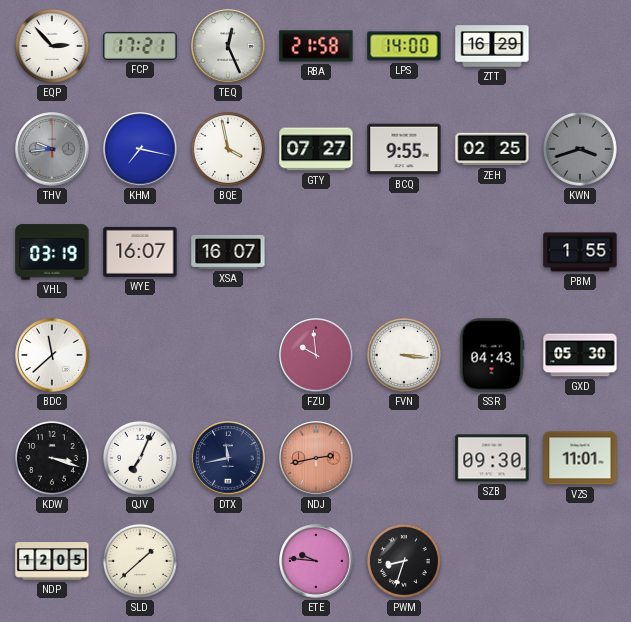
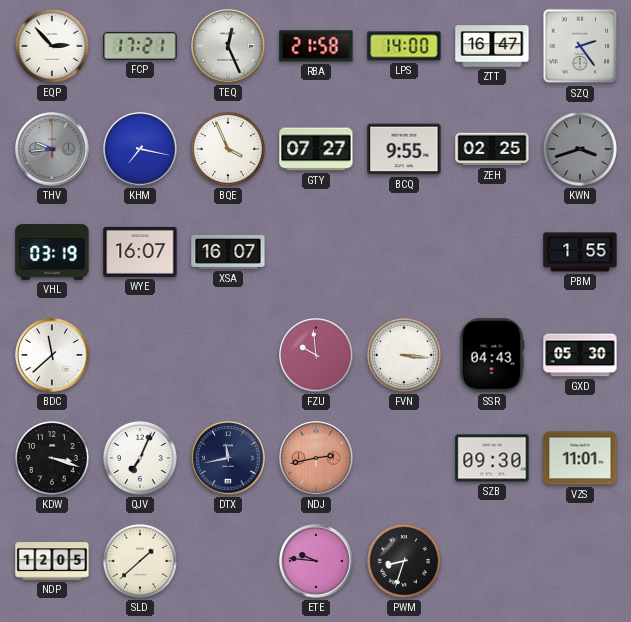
ZTT: 16:29 -> 16:47 (492, 46)
SZQ: none -> 2:24 (580, 46)
BQE: 3:58 -> 3:56 (228, 149)
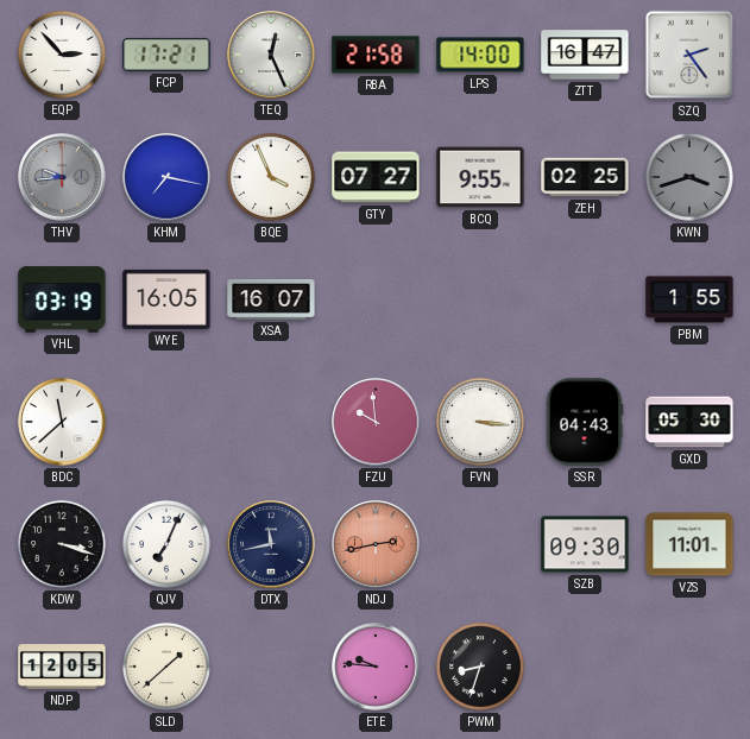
WYE: 16:07 -> 16:05 (166, 299)
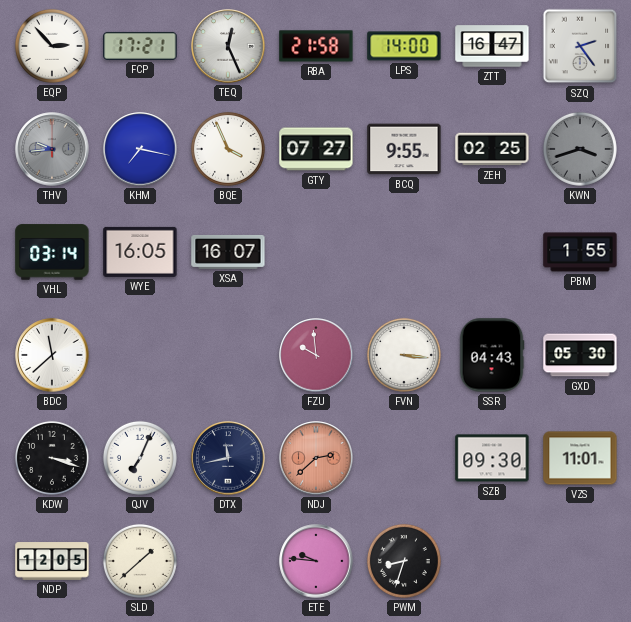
VHL: 03:19 -> 03:14 (52, 252)
NDJ: 2:43 -> 2:38 (316, 458)
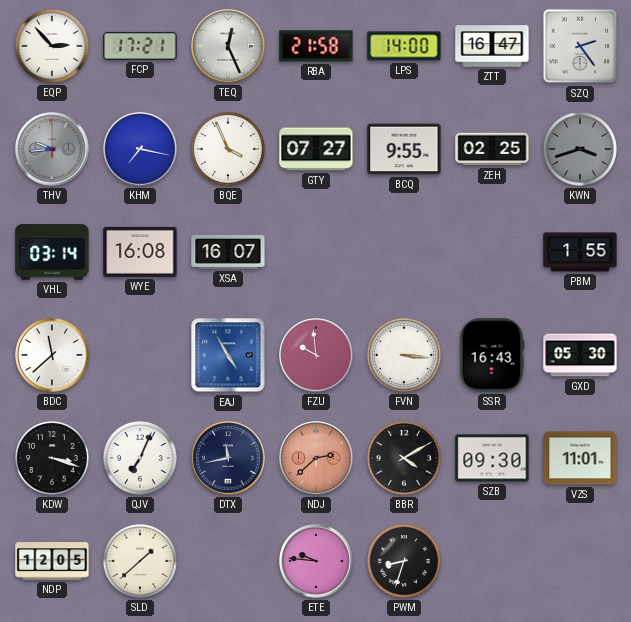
WYE: 16:05 -> 16:08 (140, 252)
EAJ: none -> 4:55 (228, 355)
SSR: 04:43 -> 16:43 (492, 355)
BBR: none -> 4:10 (404, 458)
